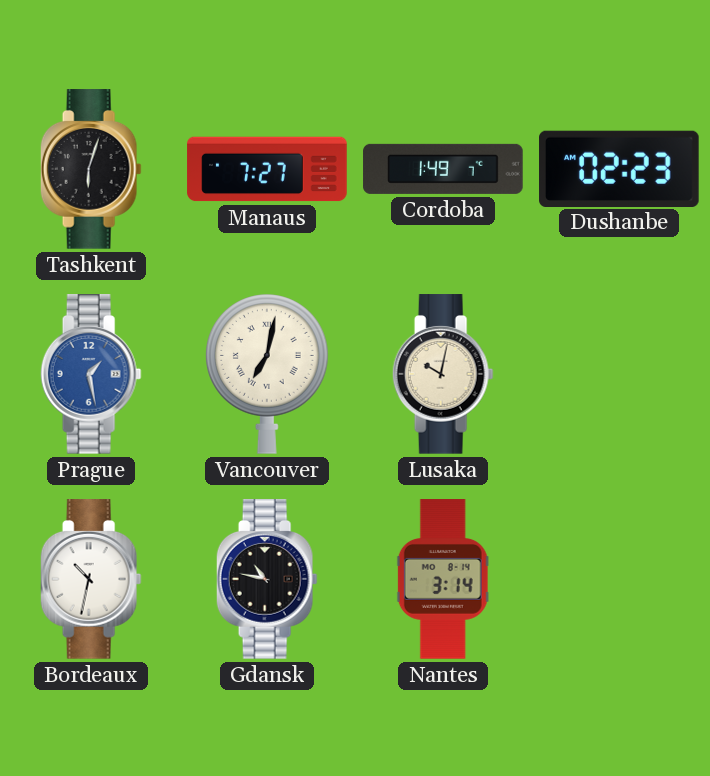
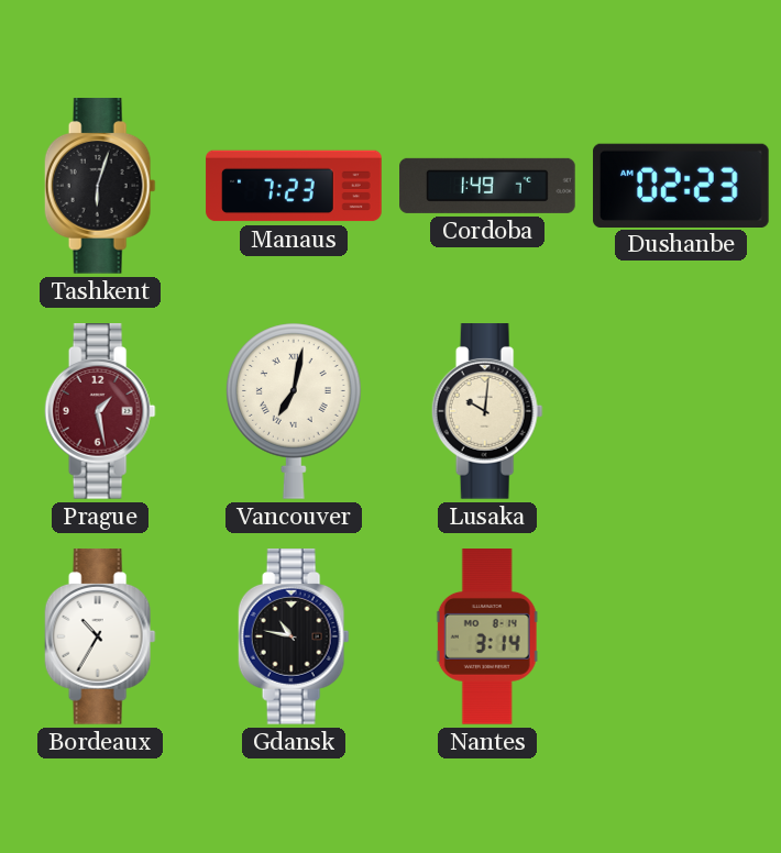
Manaus: 7:27 -> 7:23 (294, 186)
Prague dial: blue -> burgundy (100, 411)
Lusaka: 10:02 -> 10:01 (487, 411)
Bordeaux: 10:32 -> 10:35 (100, 636)
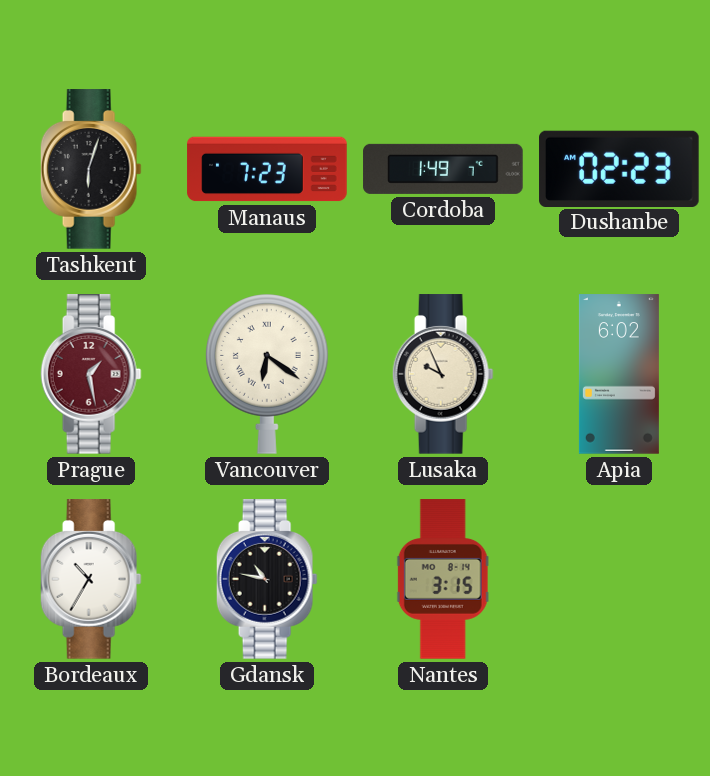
Vancouver: 7:02 -> 6:21 (268, 374)
Lusaka: 10:01 -> 9:56 (443, 374)
Apia: none -> 6:02 (619, 374)
Nantes: 3:14 -> 3:15 (443, 579)
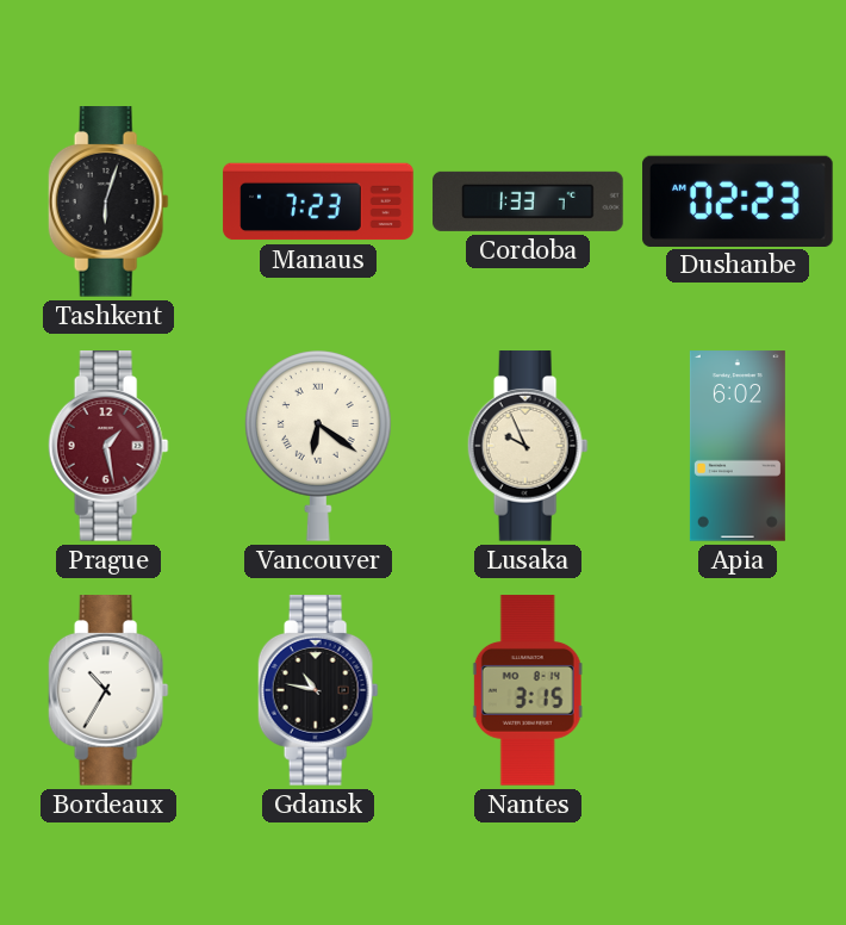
Cordoba: 1:49 -> 1:33 (528, 201)
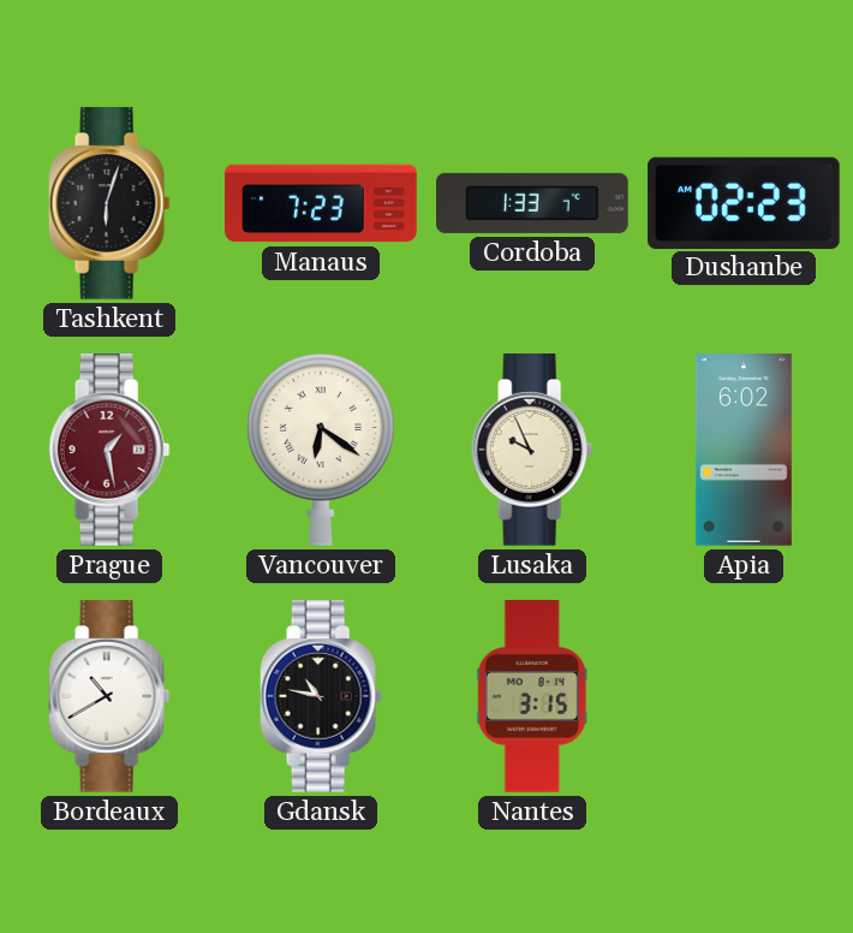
Bordeaux: 10:35 -> 10:40 (109, 696)
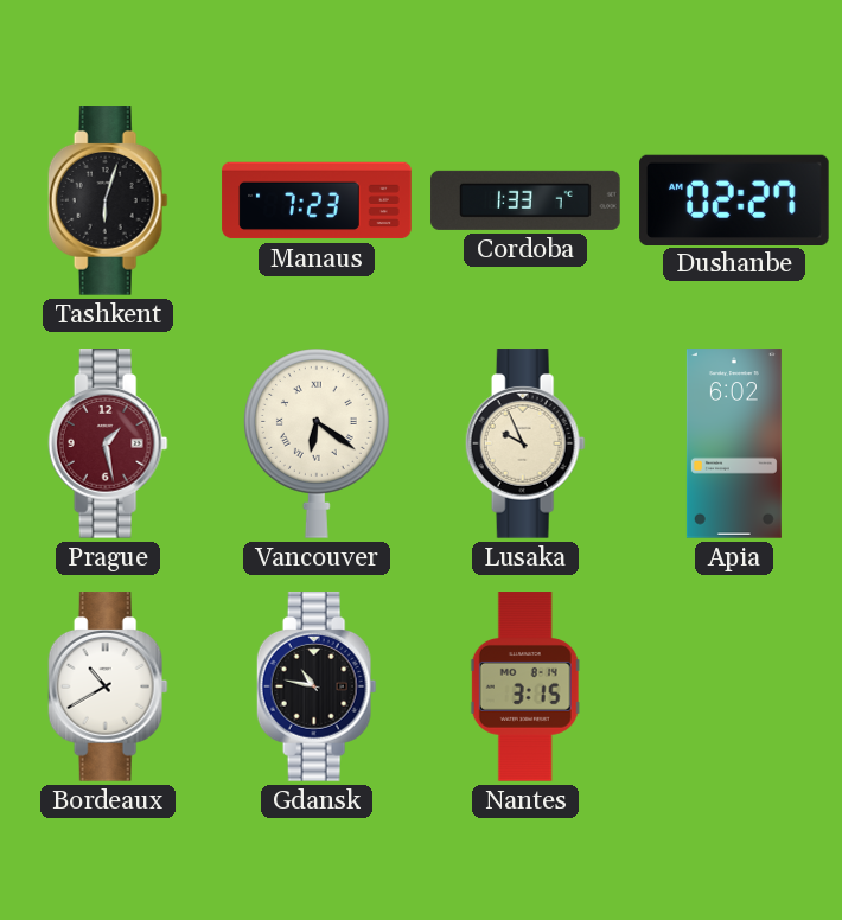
Dushanbe: 02:23 -> 02:27 (734, 199)
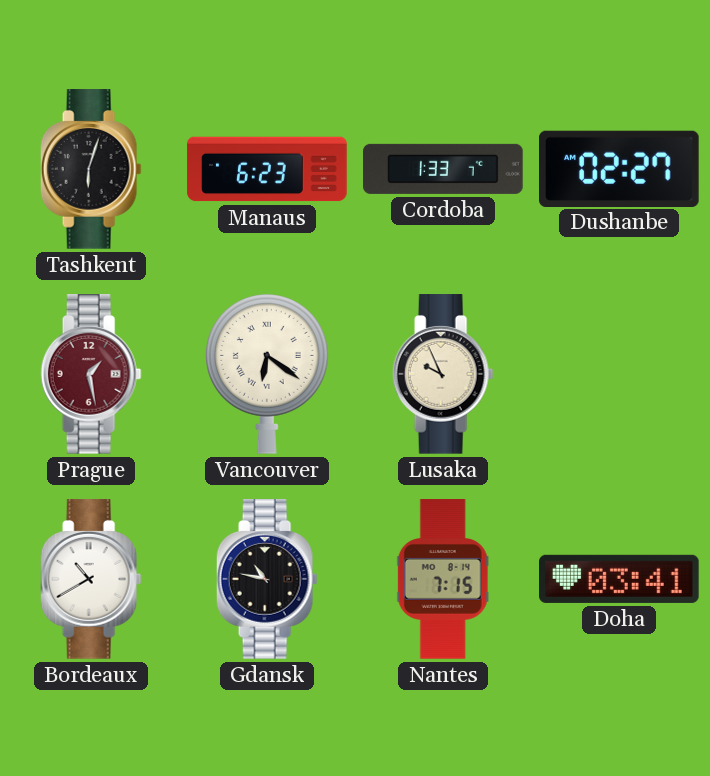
Manaus: 7:23 -> 6:23 (267, 169)
Apia: 6:02 -> none (734, 443)
Nantes: 3:15 -> 7:15 (443, 579)
Doha: none -> 03:41 (619, 579)
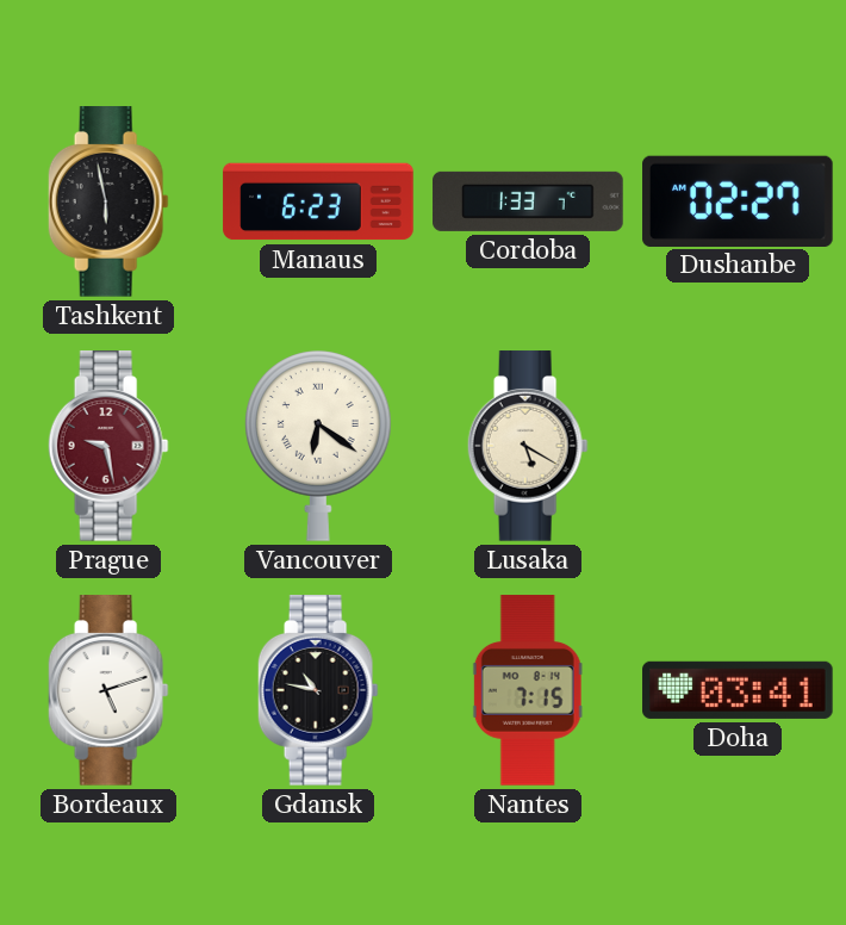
Tashkent: 6:03 -> 5:58 (108, 201)
Prague: 1:28 -> 9:28 (108, 446)
Lusaka: 9:56 -> 5:20 (528, 446)
Bordeaux: 10:40 -> 5:12 (108, 690)
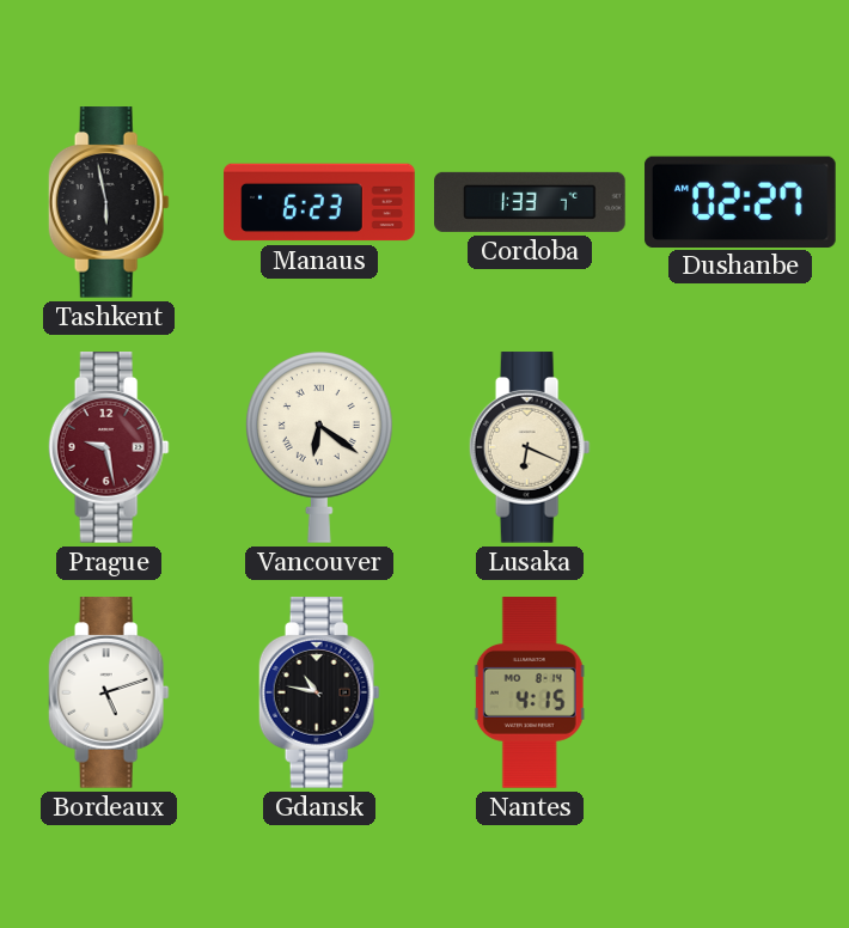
Lusaka: 5:20 -> 6:19 (530, 447)
Nantes: 7:15 -> 4:15 (530, 692)
Doha: 03:41 -> none (738, 690)
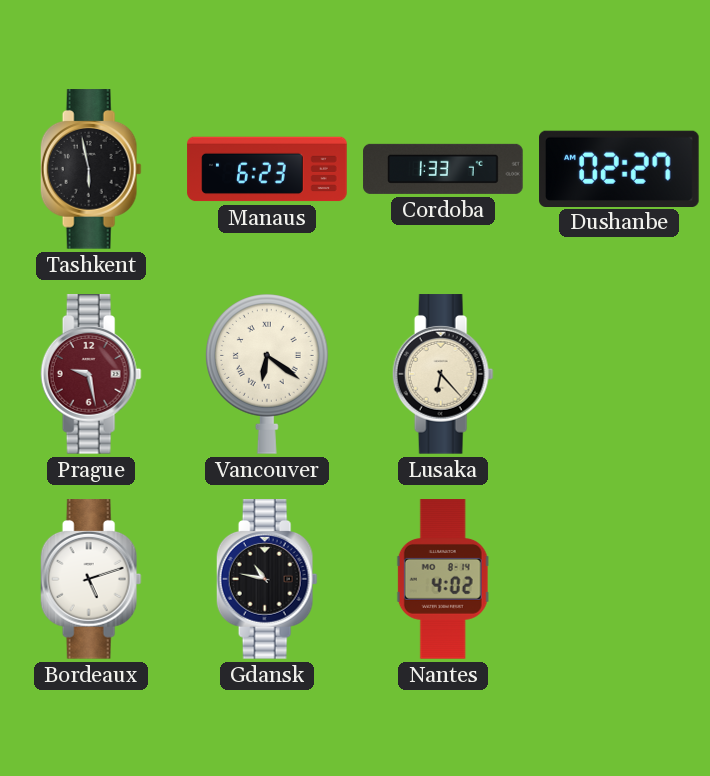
Lusaka: 6:19 -> 6:23 (443, 374)
Nantes: 4:15 -> 4:02 (443, 579)
